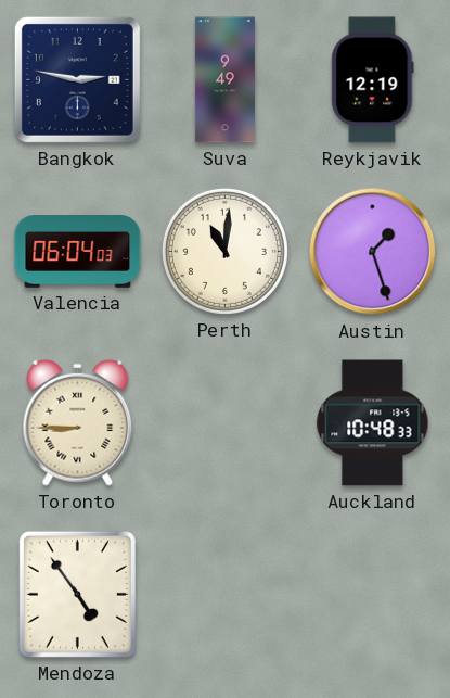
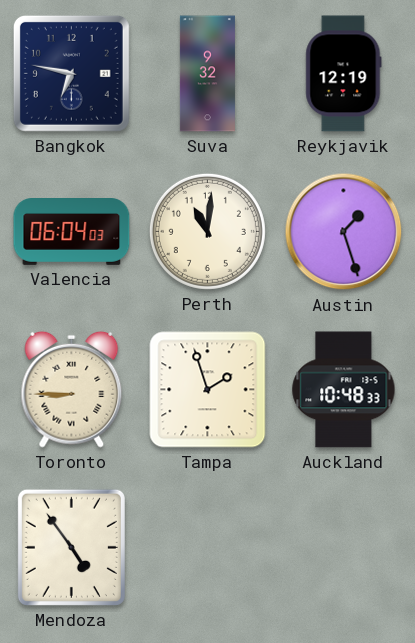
Bangkok: 2:47 -> 6:47 (71, 73)
Suva: 9:49 -> 9:32 (207, 74)
Tampa: none -> 1:57 (208, 390)
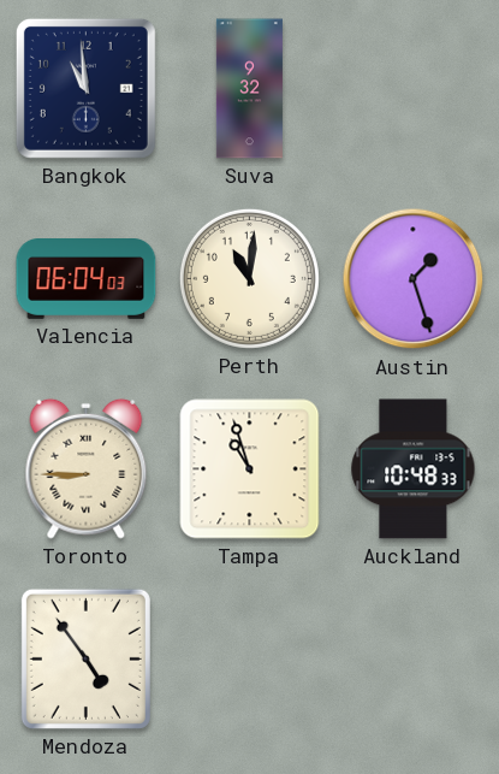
Bangkok: 6:47 -> 10:59 (85, 88)
Reykjavik: 12:19 -> none (344, 74)
Tampa: 1:57 -> 10:57 (250, 469)
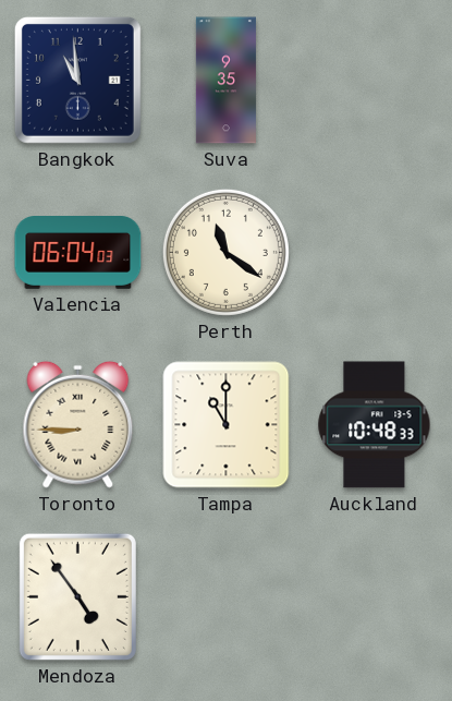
Suva: 9:32 -> 9:35 (225, 81)
Perth: 11:01 -> 11:21 (225, 252)
Austin: 1:27 -> none (414, 279)
Tampa: 10:57 -> 11:00 (227, 425)
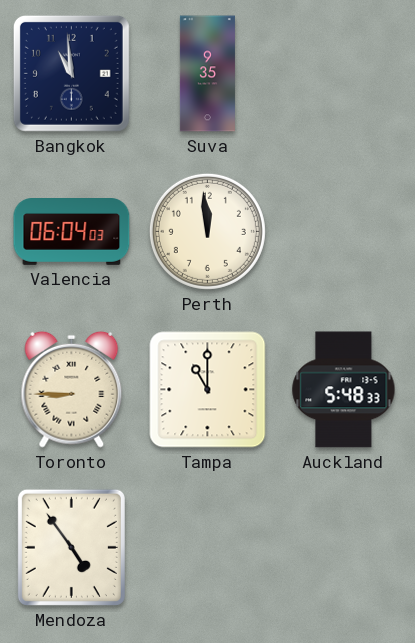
Perth: 11:21 -> 11:59 (207, 231)
Auckland: 10:48 -> 5:48 (344, 390)
